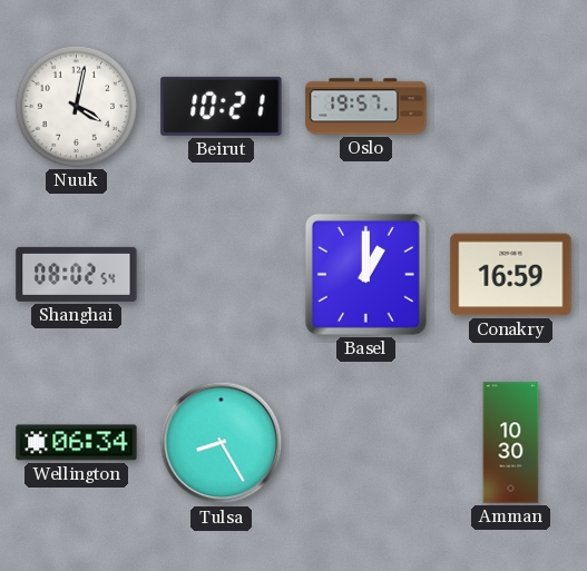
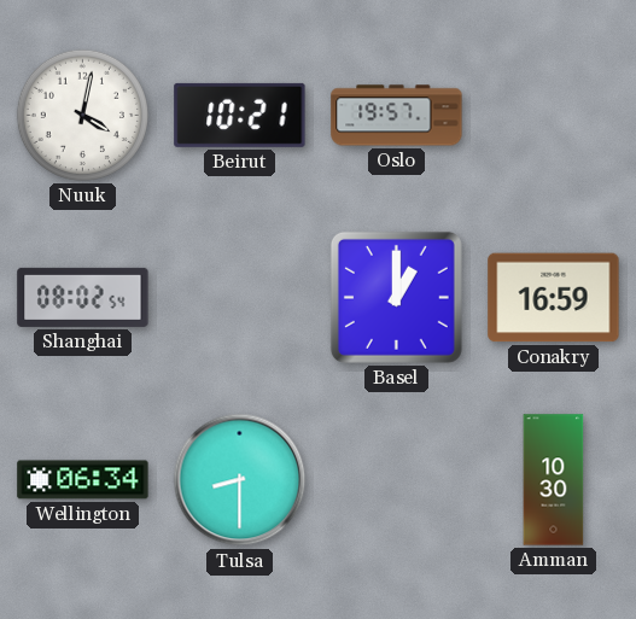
Tulsa: 8:25 -> 8:30 (240, 480)
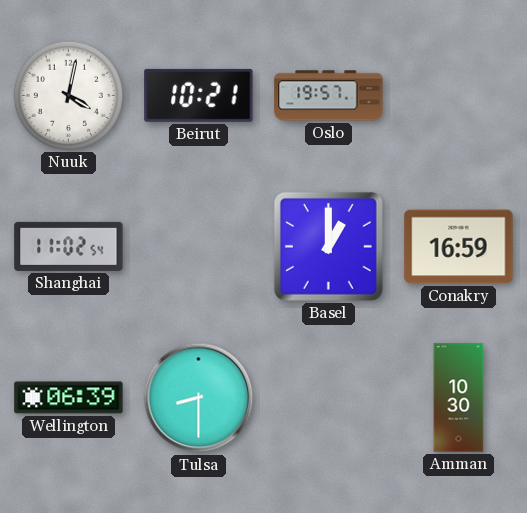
Shanghai: 08:02 -> 11:02 (69, 246)
Wellington: 06:34 -> 06:39 (69, 398)
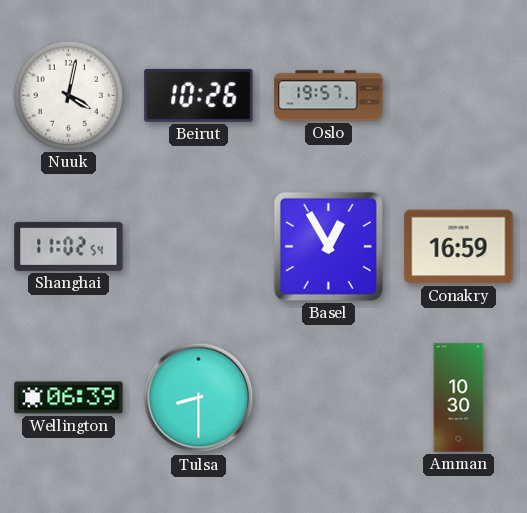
Beirut: 10:21 -> 10:26 (199, 95)
Basel: 1:00 -> 12:55 (328, 246)
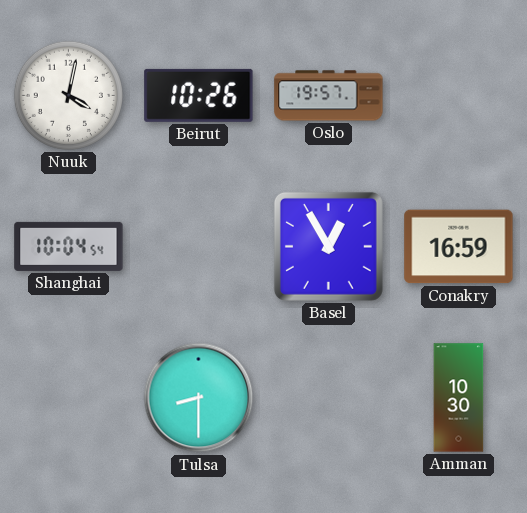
Shanghai: 11:02 -> 10:04 (69, 246)
Wellington: 06:39 -> none (69, 398)
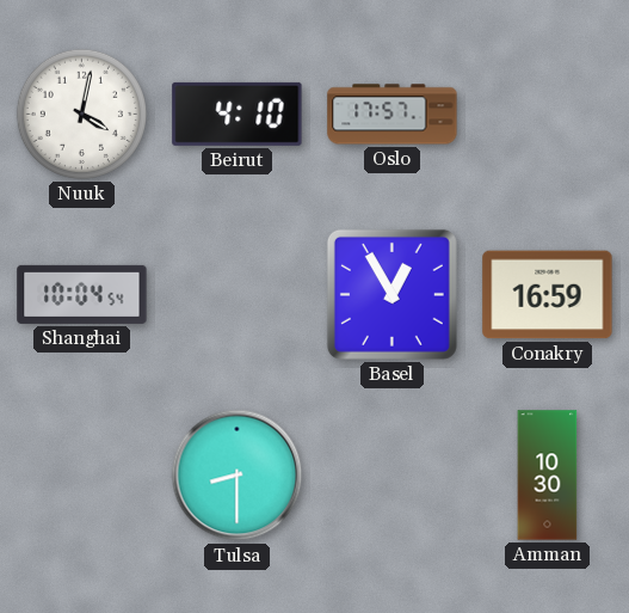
Beirut: 10:26 -> 4:10 (238, 114)
Oslo: 19:57 -> 17:57 (393, 115)
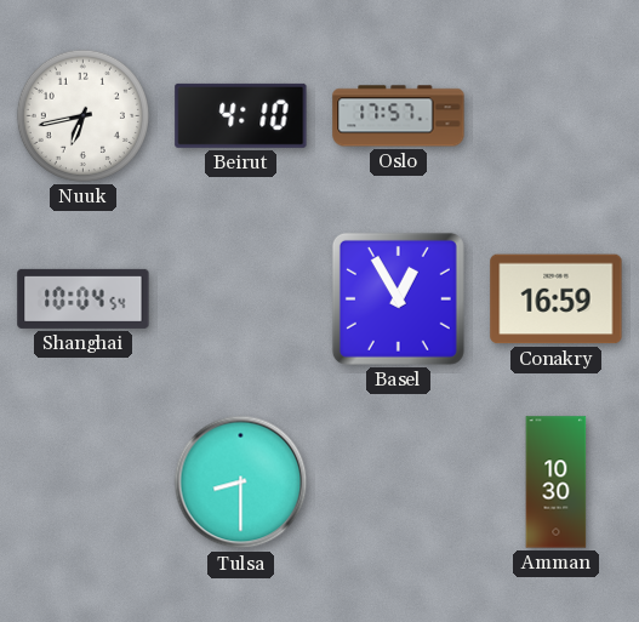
Nuuk: 4:02 -> 6:43 (82, 115)
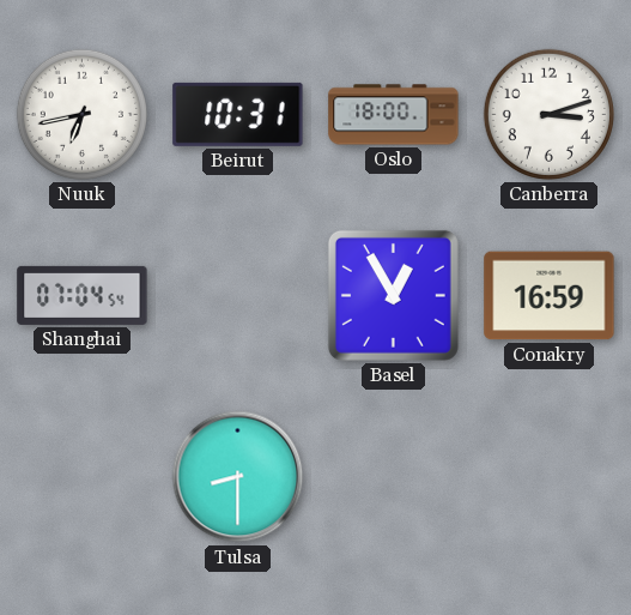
Beirut: 4:10 -> 10:31 (238, 114)
Oslo: 17:57 -> 18:00 (394, 115)
Canberra: none -> 3:12 (548, 114)
Shanghai: 10:04 -> 07:04 (83, 295)
Amman: 10:30 -> none (557, 483)
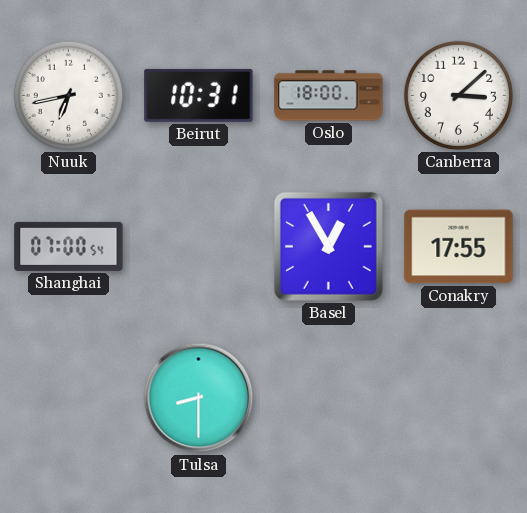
Canberra: 3:12 -> 3:08 (458, 95)
Shanghai: 07:04 -> 07:00 (69, 246)
Conakry: 16:59 -> 17:55 (459, 247)
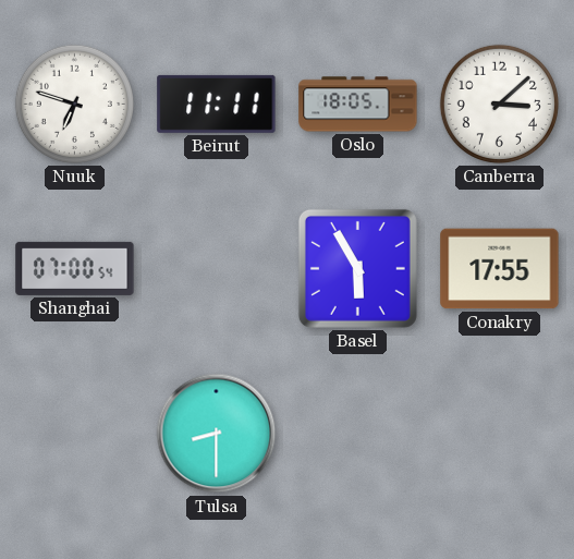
Nuuk: 6:43 -> 6:48 (74, 104)
Beirut: 10:31 -> 11:11 (217, 104)
Oslo: 18:00 -> 18:05 (358, 105)
Basel: 12:55 -> 5:55 (357, 268)
